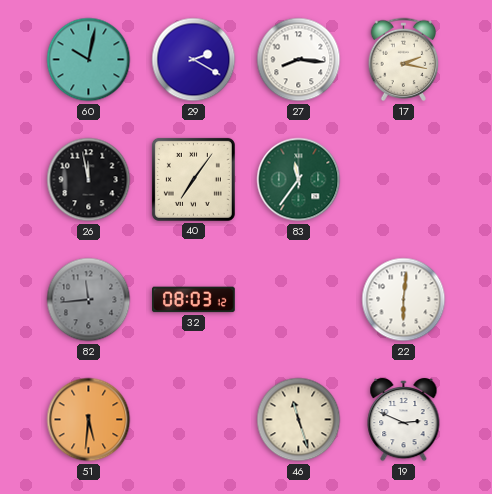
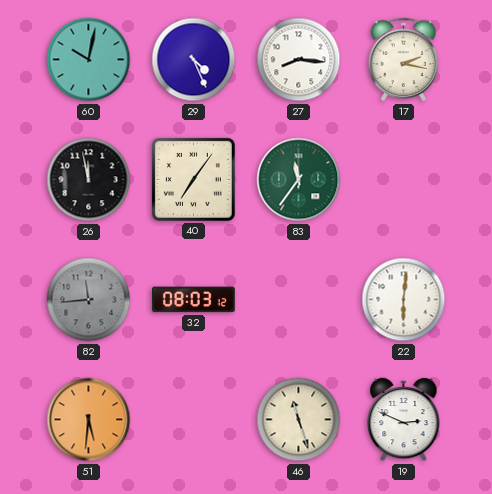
29: 2:20 -> 4:26 (194, 60)
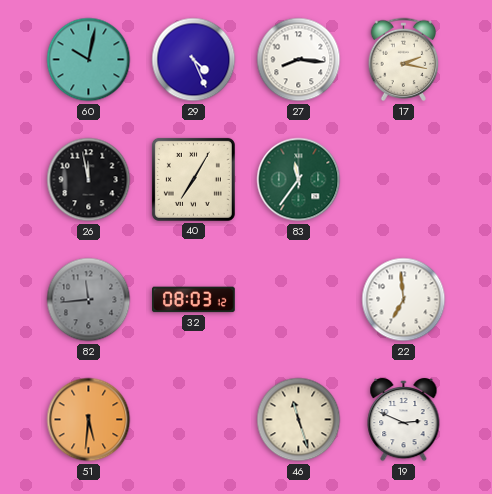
40: 7:06 -> 7:05 (193, 179)
22: 6:01 -> 6:59 (404, 300)
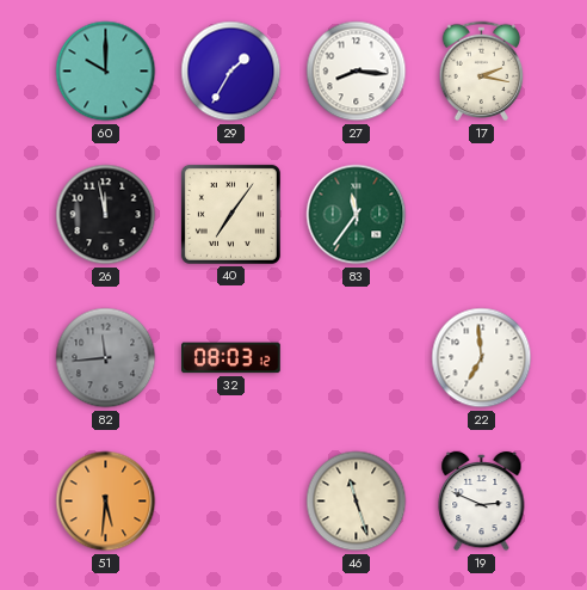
60: 10:02 -> 10:00 (106, 72)
29: 4:26 -> 1:35 (231, 72)
40: 7:05 -> 7:06 (230, 214)
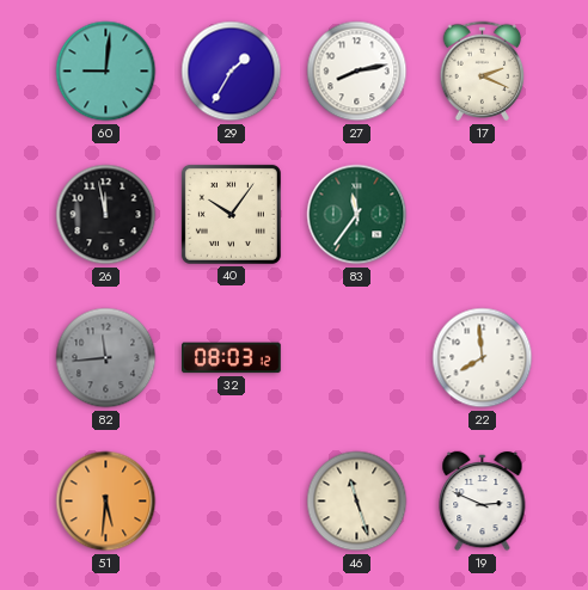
60: 10:00 -> 9:01 (106, 72)
27: 8:16 -> 8:13 (357, 72)
17: 2:17 -> 2:19 (483, 72)
40: 7:06 -> 10:06 (231, 214)
22: 6:59 -> 7:59 (483, 358)
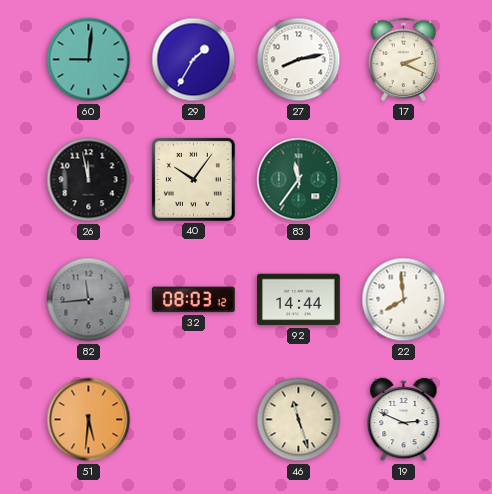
92: none -> 14:44 (299, 300)
